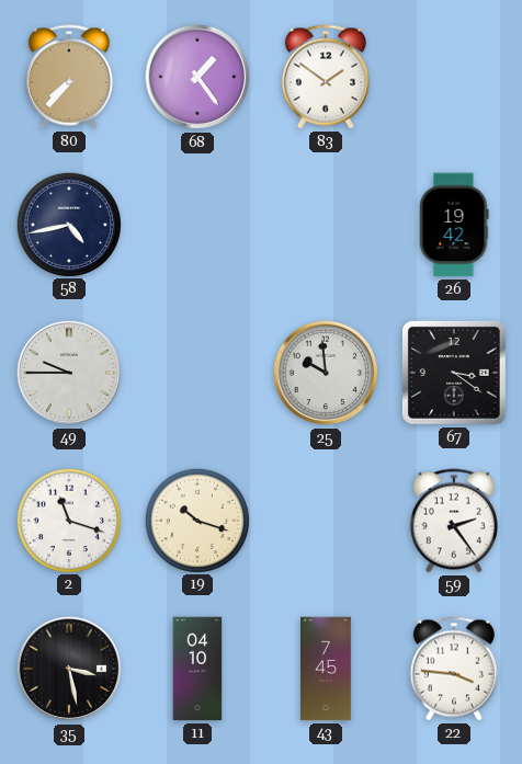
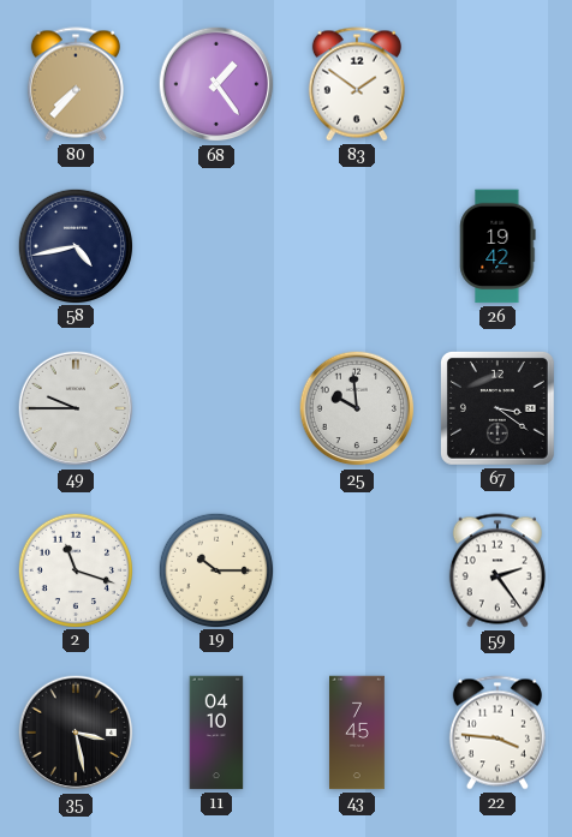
19: 10:18 -> 10:15 (215, 569)
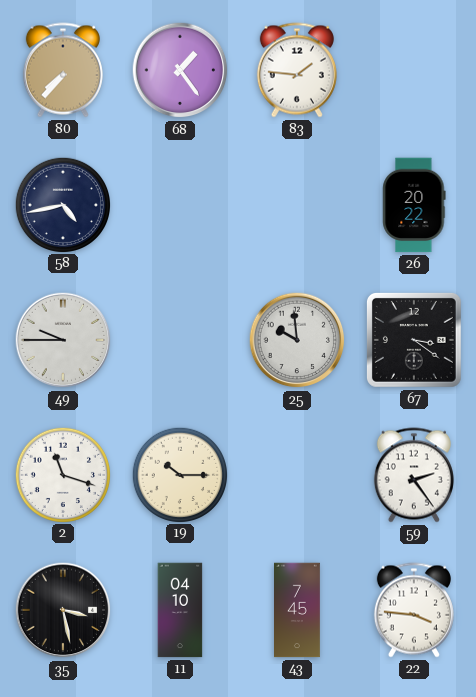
83: 1:51 -> 1:46 (297, 70)
26: 19:42 -> 20:22 (414, 205)
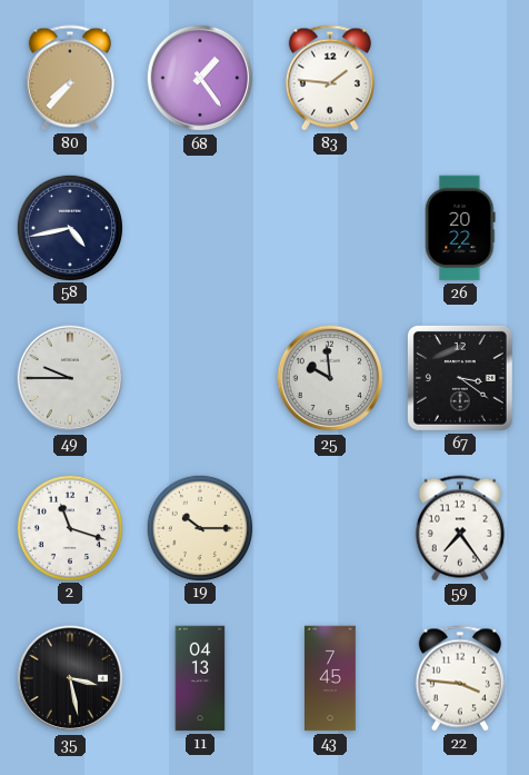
59: 2:24 -> 7:24 (460, 528)
11: 04:10 -> 04:13 (200, 678)
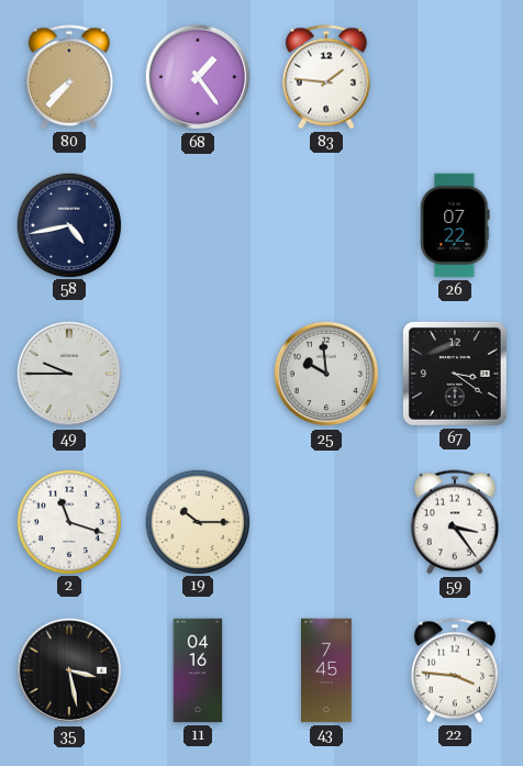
26: 20:22 -> 07:22 (455, 225)
59: 7:24 -> 3:24 (455, 522)
11: 04:13 -> 04:16 (198, 670)
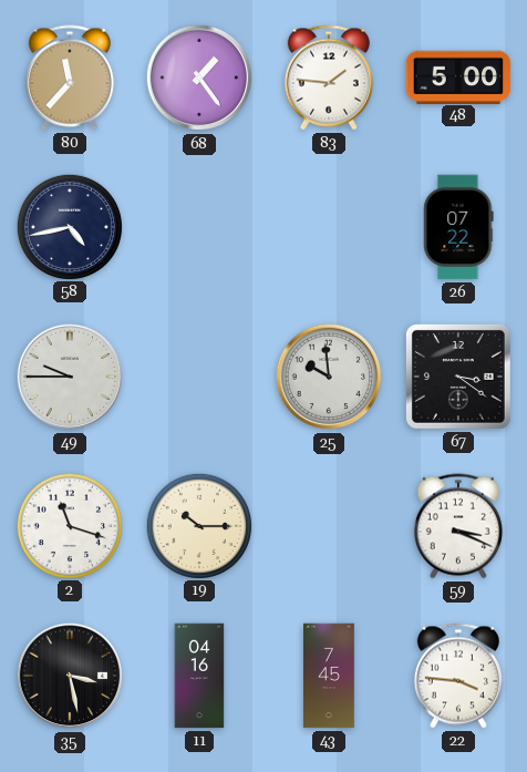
80: 7:37 -> 11:37 (70, 78)
48: none -> 5:00 (458, 76)
59: 3:24 -> 3:19 (458, 526)
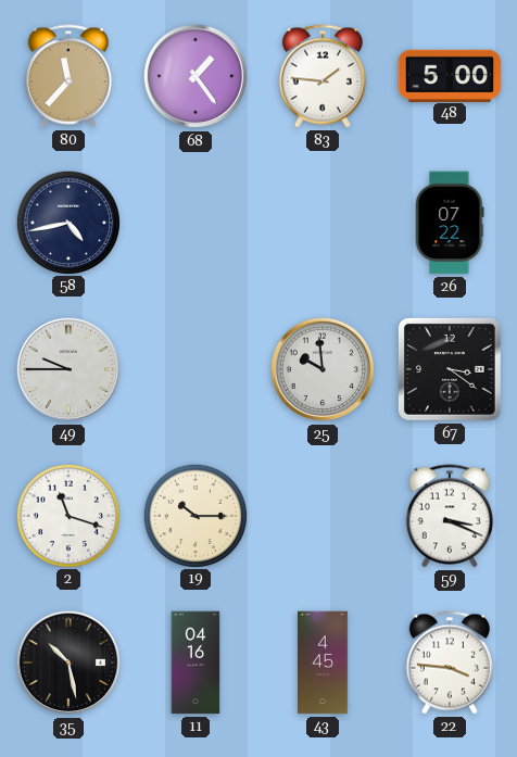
35: 3:28 -> 10:28 (68, 663)
43: 7:45 -> 4:45 (324, 663)
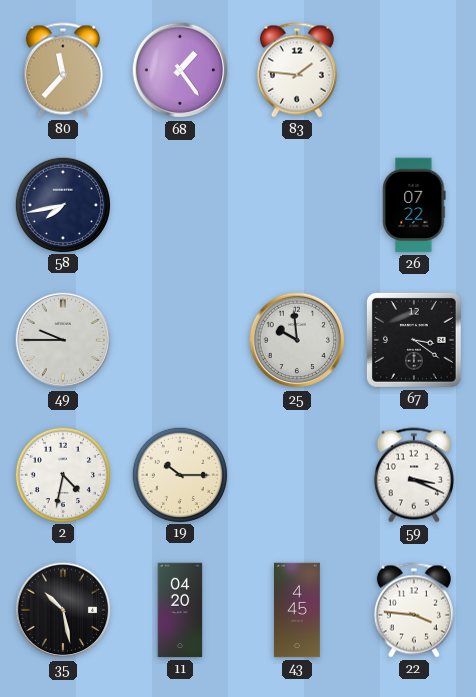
48: 5:00 -> none (450, 75)
58: 4:43 -> 7:43 (62, 204)
2: 11:18 -> 4:32 (62, 474)
11: 04:16 -> 04:20 (180, 610)
